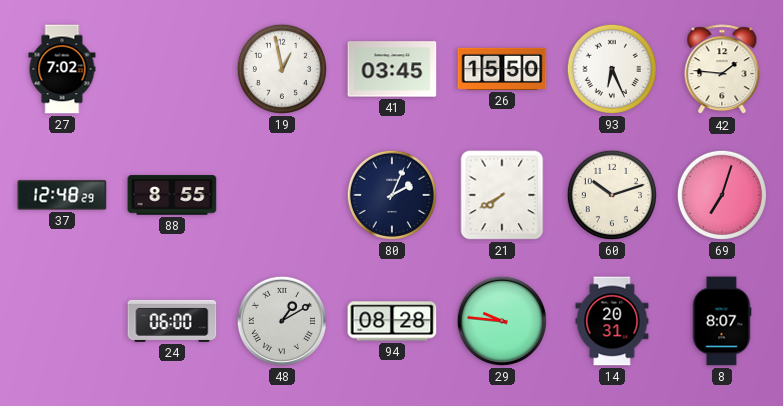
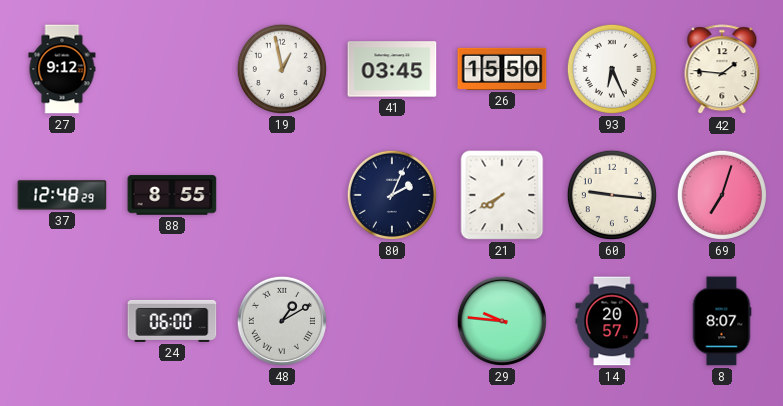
27: 7:02 -> 9:12 (62, 69)
60: 10:12 -> 9:16 (612, 195)
94: 08:28 -> none (392, 321)
14: 20:31 -> 20:57 (612, 321)
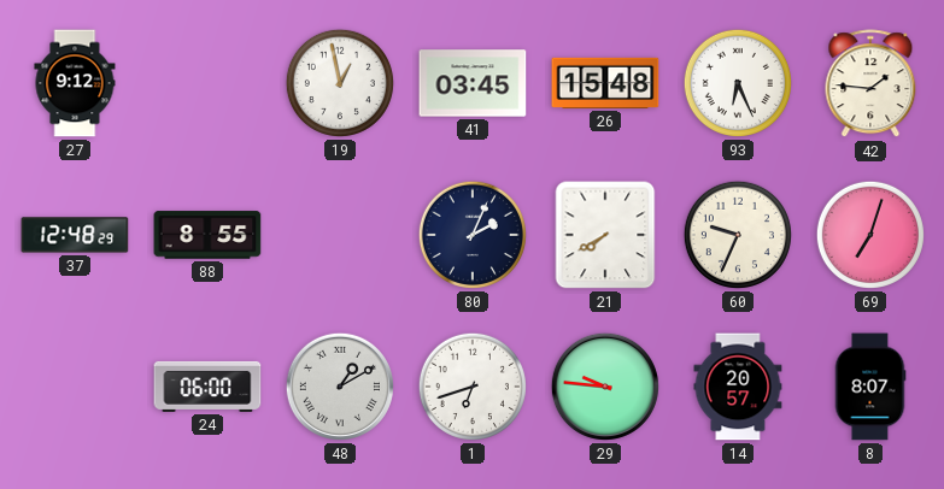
26: 15:50 -> 15:48 (605, 83)
60: 9:16 -> 9:34 (738, 235)
1: none -> 6:42 (473, 387)
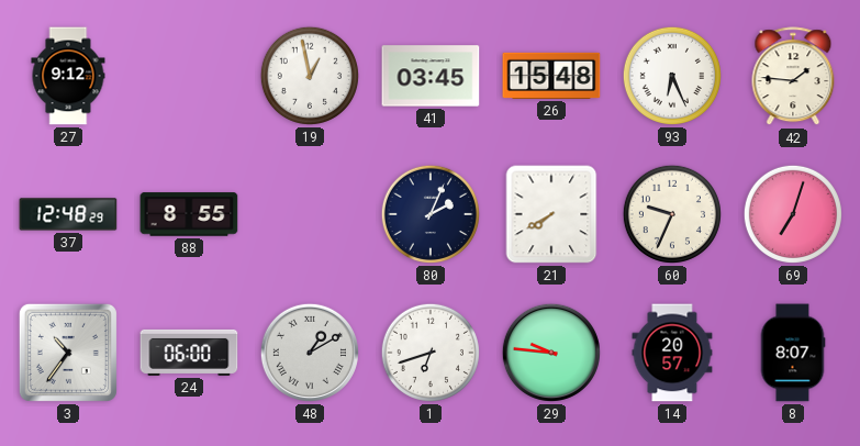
3: none -> 10:36 (68, 353)
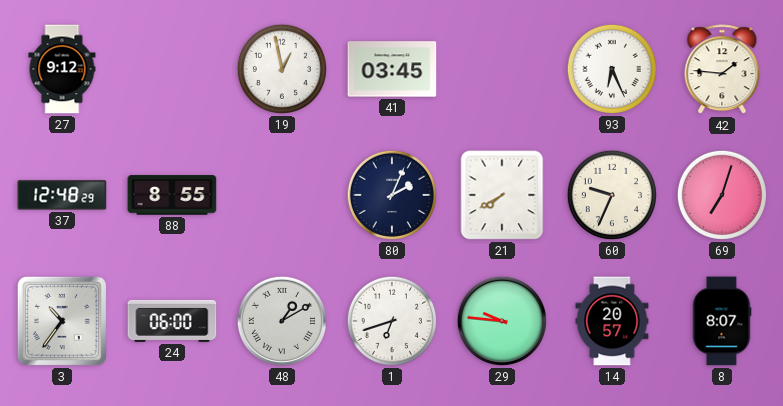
26: 15:48 -> none (551, 76)
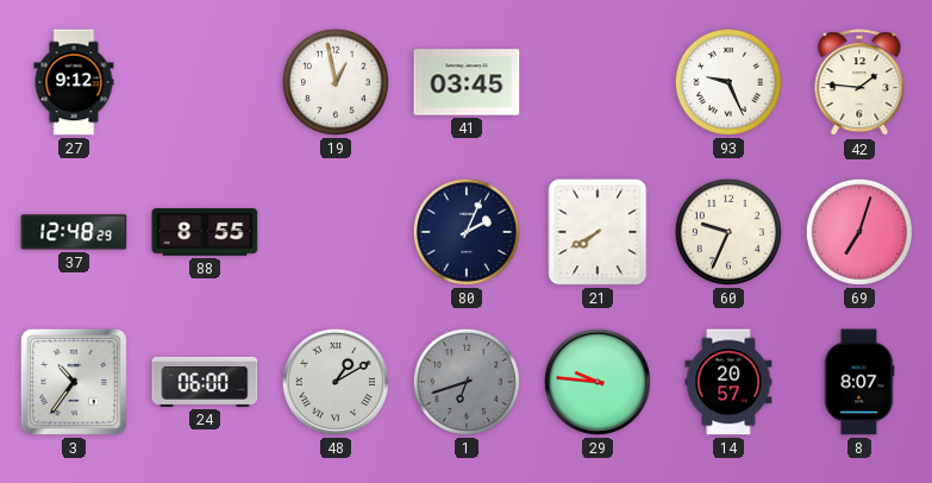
93: 6:26 -> 9:26 (728, 82)
1 dial: white -> grey (467, 382)
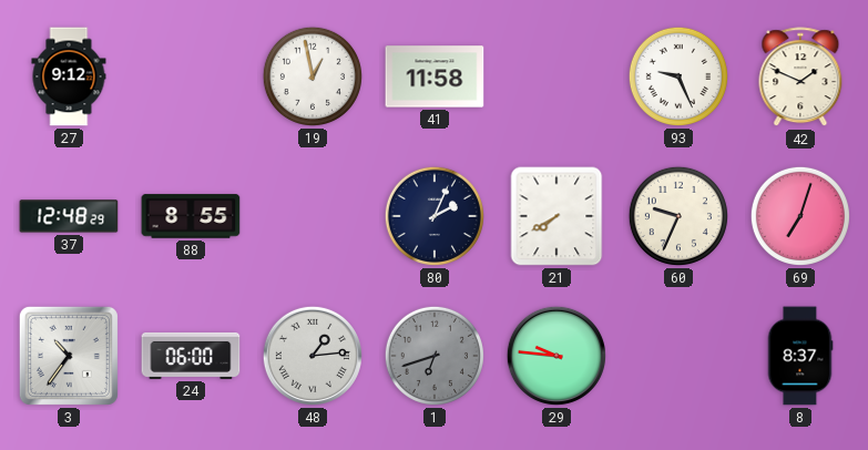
41: 03:45 -> 11:58 (435, 76)
42: 1:46 -> 1:49 (800, 78)
48: 1:10 -> 1:14 (313, 356)
14: 20:57 -> none (728, 382)
8: 8:07 -> 8:37 (800, 356)
